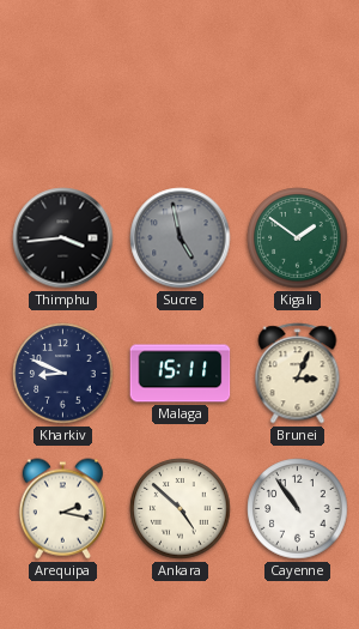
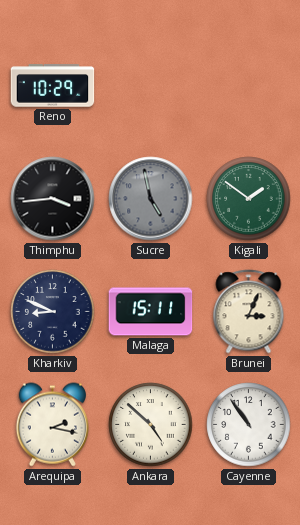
Reno: none -> 10:29 (53, 86)
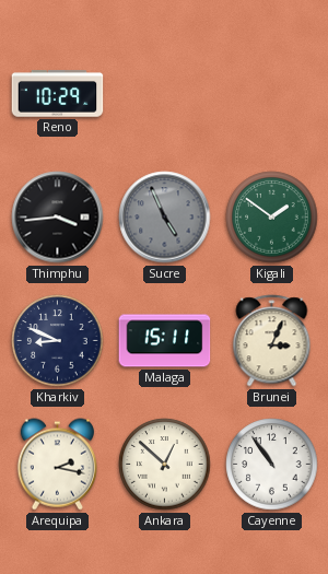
Sucre: 4:58 -> 4:56 (165, 218)
Ankara: 4:52 -> 12:52 (165, 465)
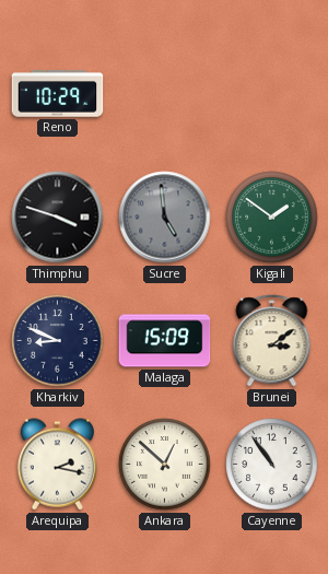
Thimphu: 3:44 -> 3:48 (58, 218)
Sucre: 4:56 -> 4:59 (165, 218)
Malaga: 15:11 -> 15:09 (165, 341)
Brunei: 3:04 -> 3:09 (272, 341)
